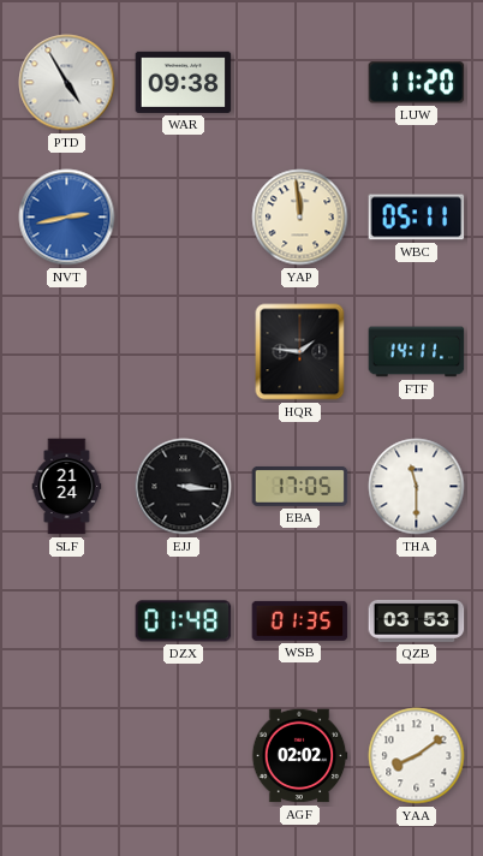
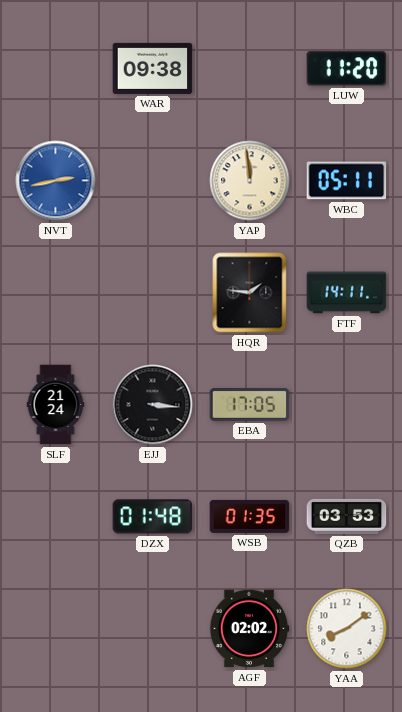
PTD: 4:55 -> none (67, 83)
THA: 11:30 -> none (417, 487)
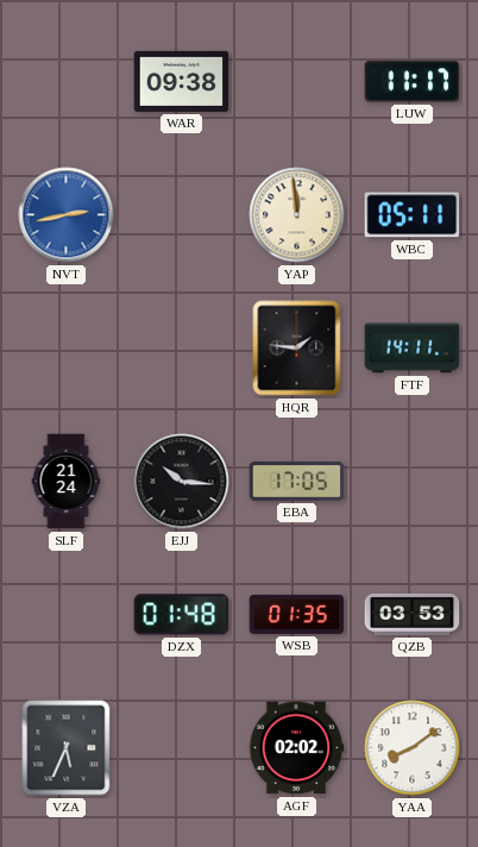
LUW: 11:20 -> 11:17 (413, 82)
EJJ: 3:16 -> 10:16 (182, 482)
VZA: none -> 5:34 (67, 748)
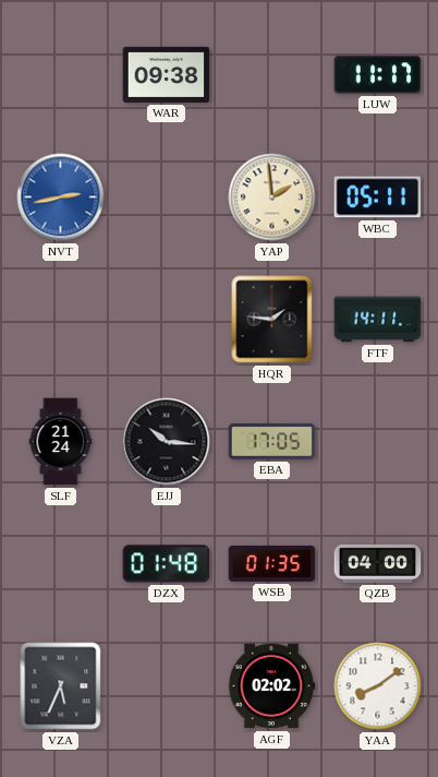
YAP: 11:59 -> 1:59 (272, 198)
QZB: 03:53 -> 04:00 (378, 563)
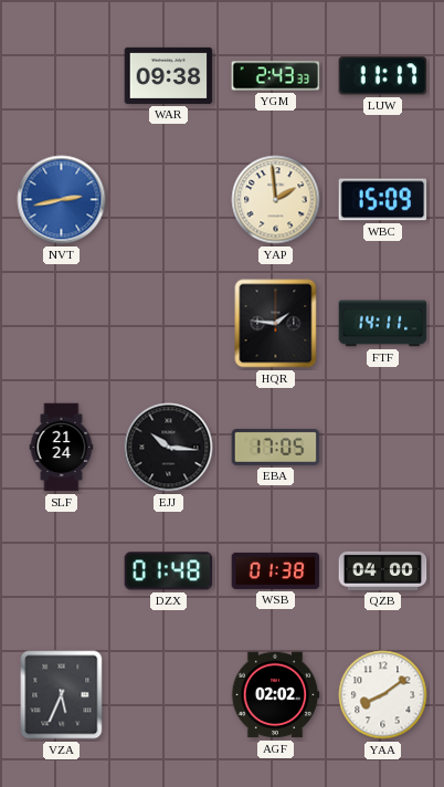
YGM: none -> 2:43 (276, 76)
WBC: 05:11 -> 15:09 (383, 200)
WSB: 01:35 -> 01:38 (276, 570)
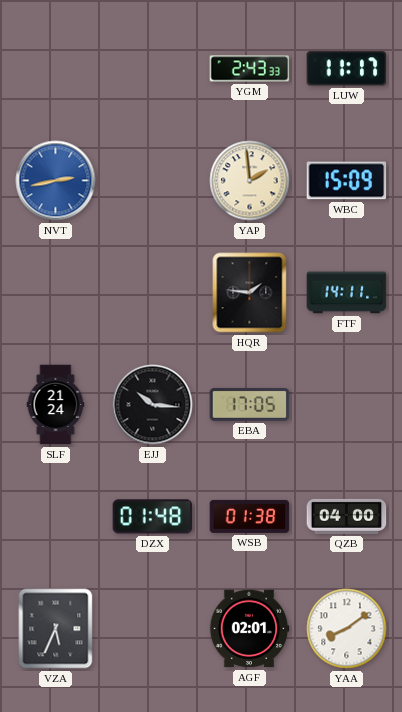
WAR: 09:38 -> none (169, 75)
AGF: 02:02 -> 02:01 (249, 629)
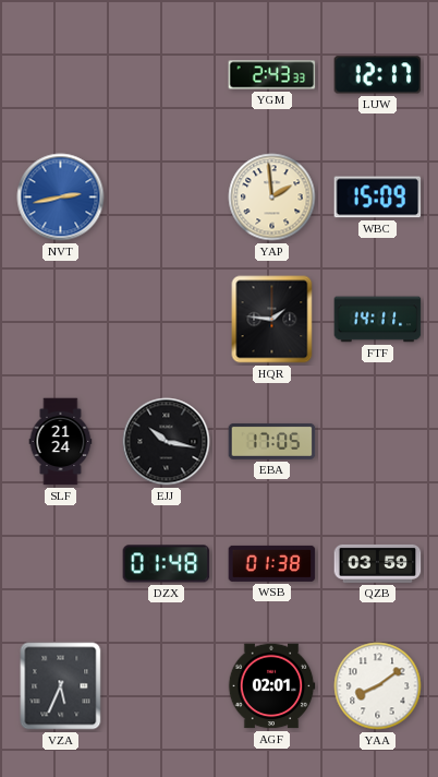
LUW: 11:17 -> 12:17 (378, 75)
EJJ: 10:16 -> 10:17 (167, 442)
QZB: 04:00 -> 03:59 (378, 563)
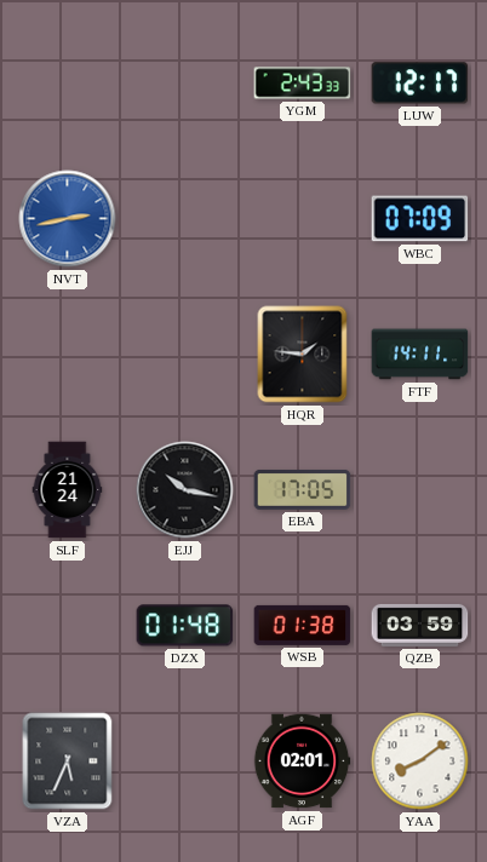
YAP: 1:59 -> none (272, 198)
WBC: 15:09 -> 07:09 (420, 219)
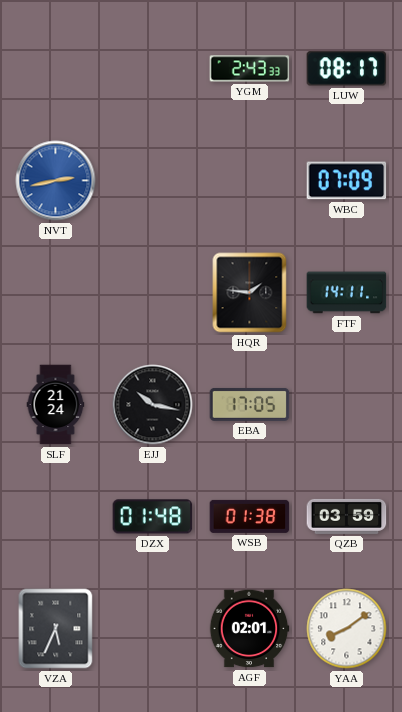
LUW: 12:17 -> 08:17 (347, 69)
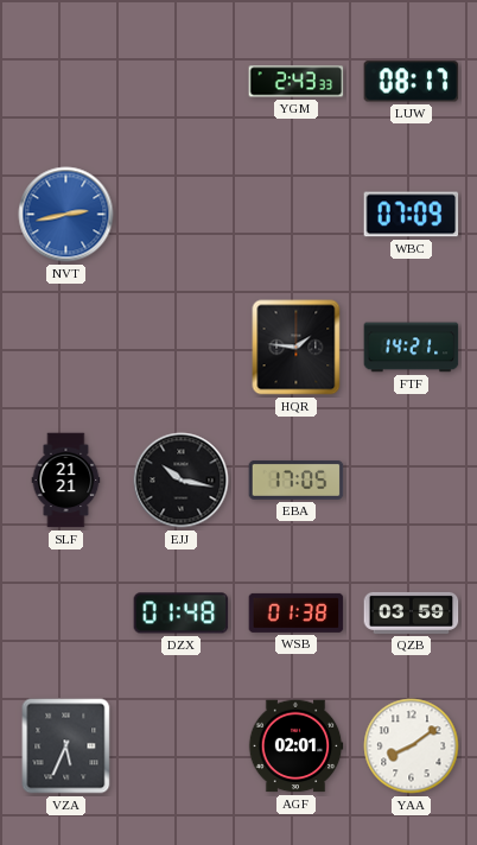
FTF: 14:11 -> 14:21 (412, 348)
SLF: 21:24 -> 21:21 (66, 481)
